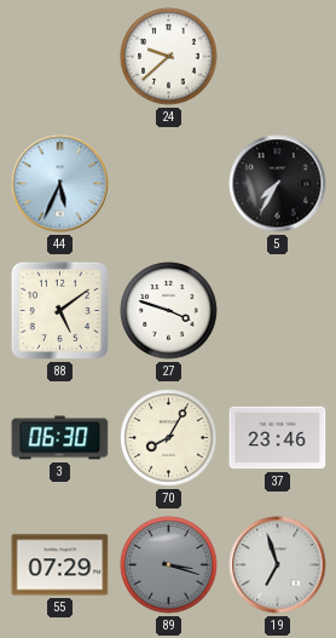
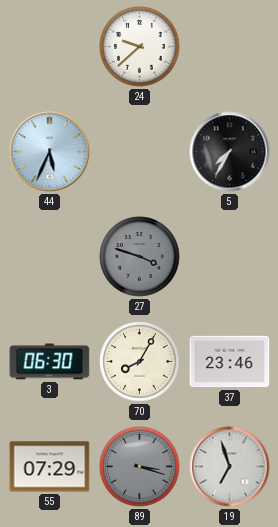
88: 5:09 -> none (59, 310)
27 dial: white -> grey (140, 257)
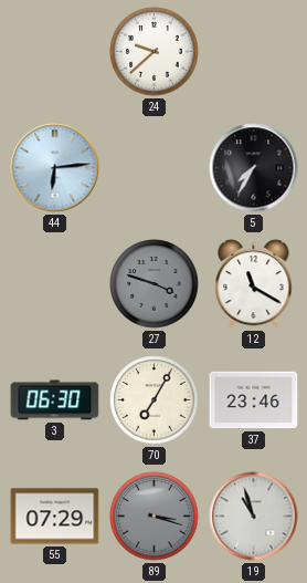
44: 5:34 -> 6:14 (55, 168)
12: none -> 11:20 (254, 284)
70: 8:05 -> 7:05 (155, 400)
19: 6:57 -> 10:57 (254, 517)
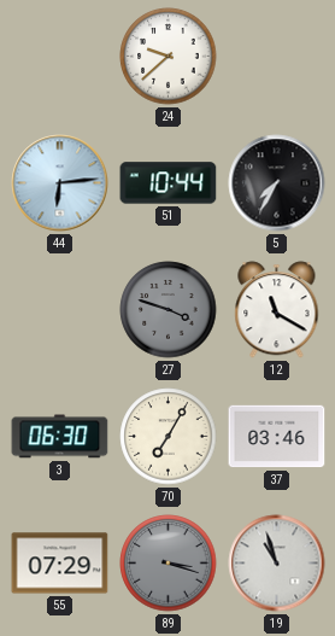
51: none -> 10:44 (169, 183)
37: 23:46 -> 03:46 (277, 437)
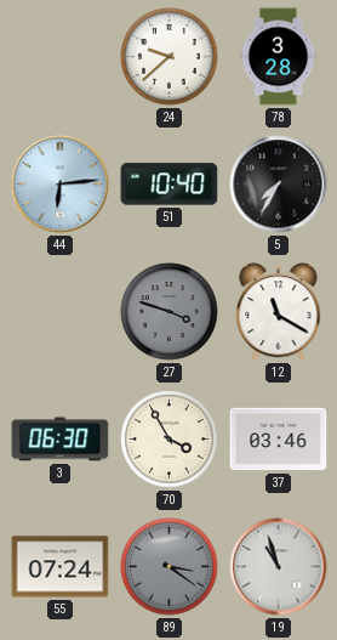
78: none -> 3:28 (279, 57)
51: 10:44 -> 10:40 (170, 185)
70: 7:05 -> 3:55 (170, 440)
55: 07:29 -> 07:24 (61, 567)
89: 3:18 -> 3:21 (170, 567)
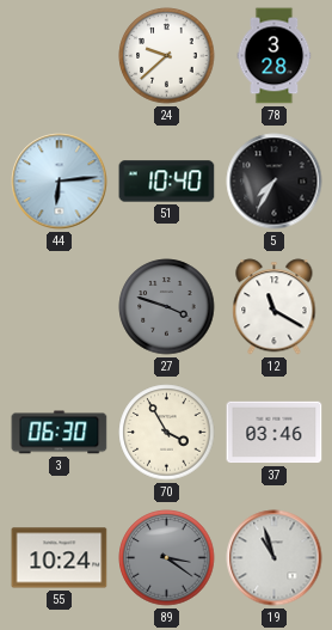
55: 07:24 -> 10:24 (60, 558)
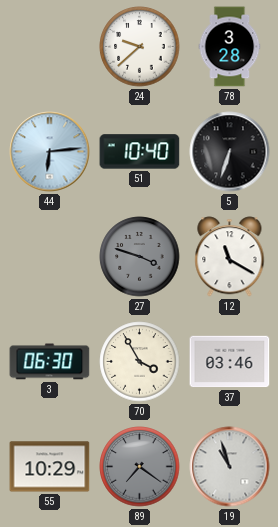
5: 7:35 -> 6:33 (230, 152)
55: 10:24 -> 10:29 (50, 467)
89: 3:21 -> 7:21 (140, 467)
